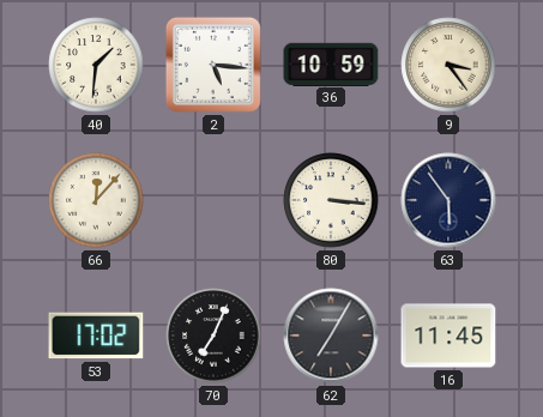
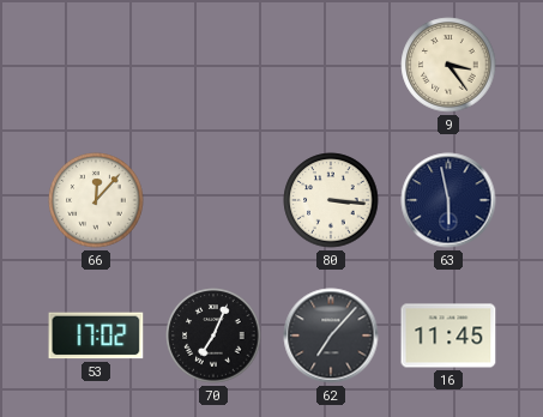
40: 1:31 -> none (96, 65)
2: 5:16 -> none (213, 65)
36: 10:59 -> none (331, 64)
63: 5:54 -> 5:58 (448, 200)
62: 7:05 -> 7:07 (331, 336)
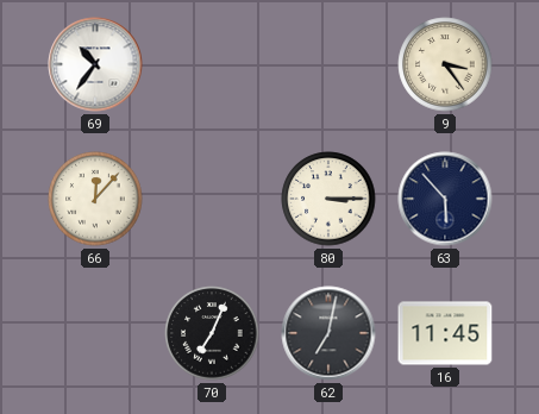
69: none -> 10:36 (95, 64)
80: 3:16 -> 3:15 (328, 199)
63: 5:58 -> 5:53 (445, 199)
53: 17:02 -> none (96, 336)
62: 7:07 -> 7:02 (328, 333)
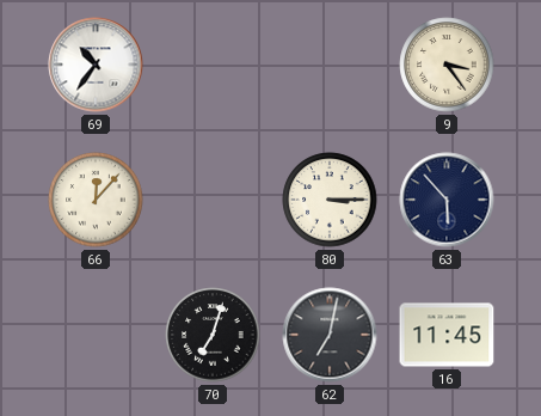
70: 7:04 -> 7:03 (213, 335)
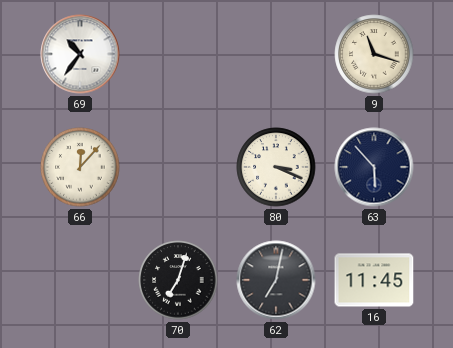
9: 3:24 -> 11:18 (374, 54)
80: 3:15 -> 3:19 (276, 167)
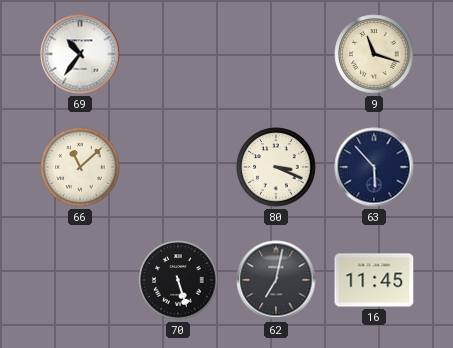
66: 12:07 -> 11:08 (80, 167)
70: 7:03 -> 5:27 (178, 280)
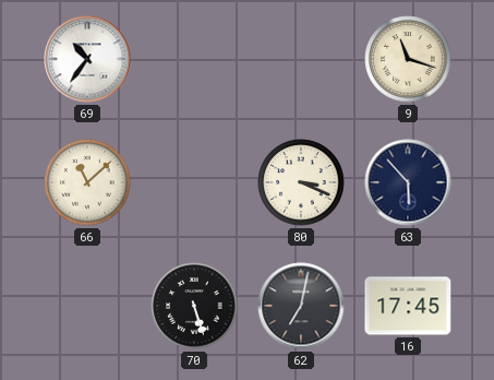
16: 11:45 -> 17:45 (408, 306)
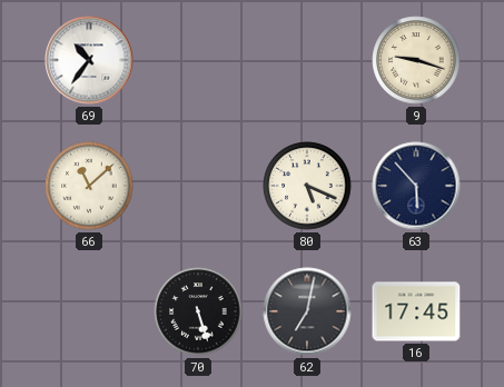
9: 11:18 -> 9:18 (416, 60)
80: 3:19 -> 5:19 (307, 186)
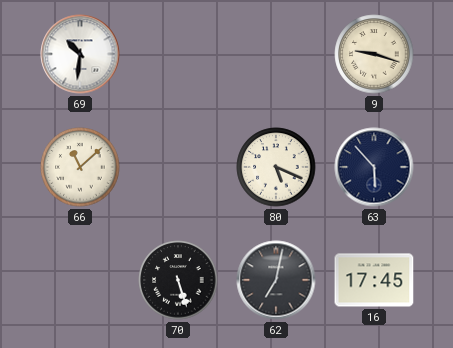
69: 10:36 -> 10:31 (80, 54)
